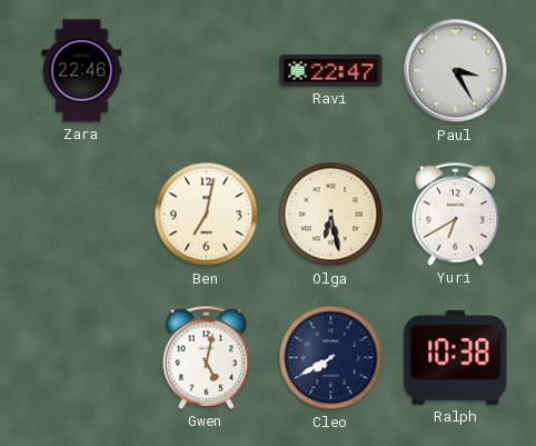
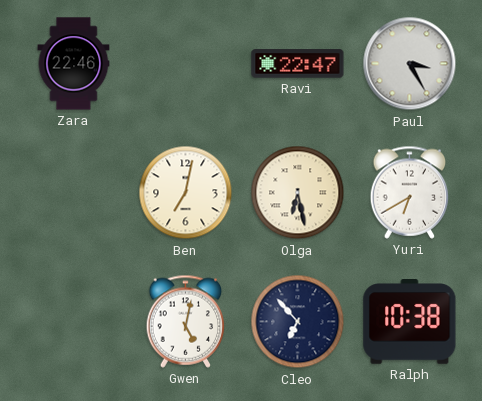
Cleo: 7:40 -> 6:53 (298, 322)
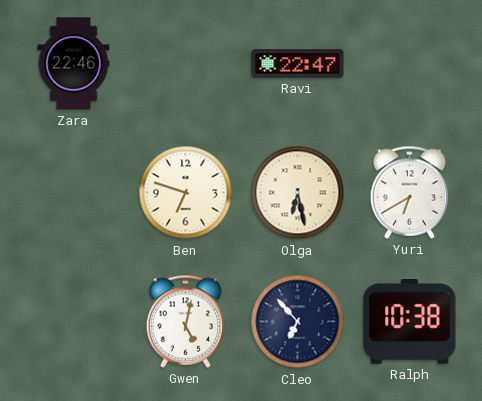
Paul: 3:25 -> none (410, 64)
Ben: 7:02 -> 6:48 (186, 193)
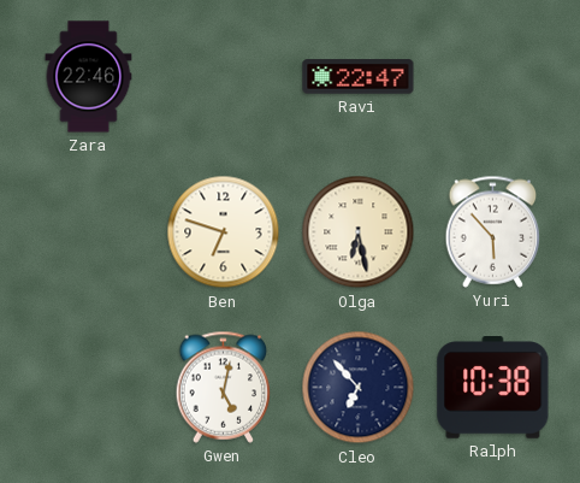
Yuri: 6:40 -> 5:53 (493, 231)
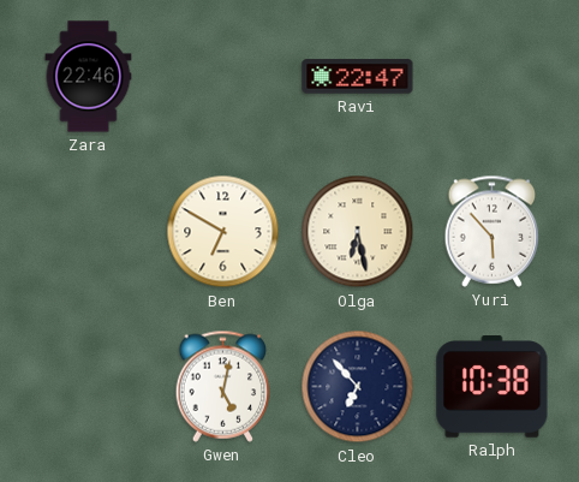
Ben: 6:48 -> 6:50 (223, 232)
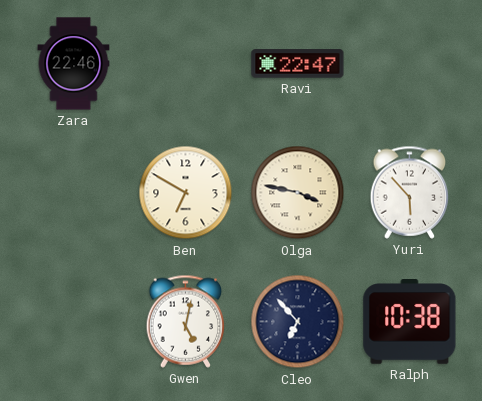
Olga: 6:28 -> 3:47 (298, 193)
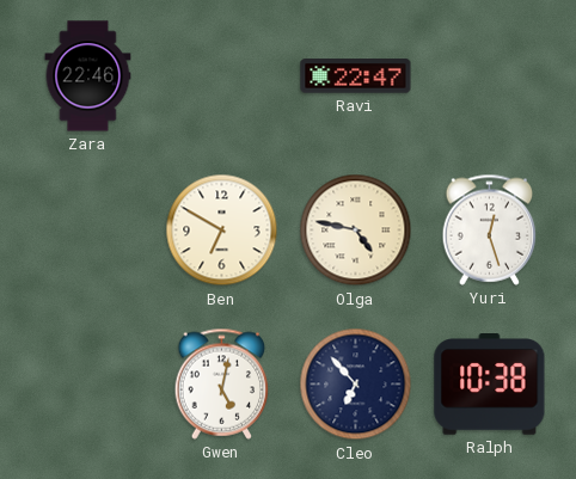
Olga: 3:47 -> 4:47 (356, 231)
Yuri: 5:53 -> 12:27 (490, 229)
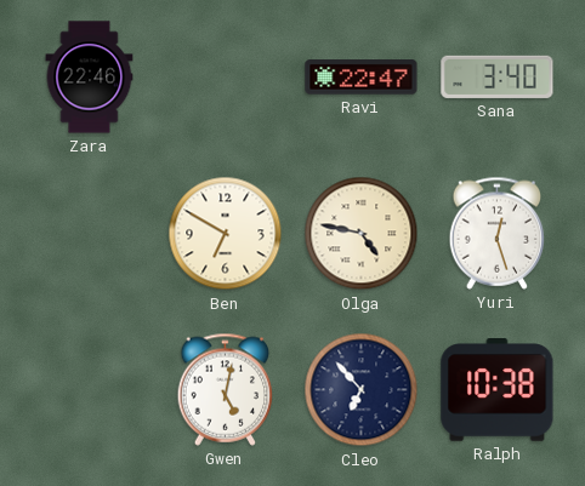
Sana: none -> 3:40 (498, 76)
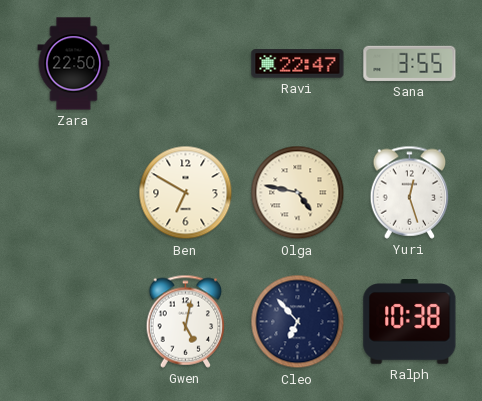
Zara: 22:46 -> 22:50 (74, 64)
Sana: 3:40 -> 3:55 (410, 63)
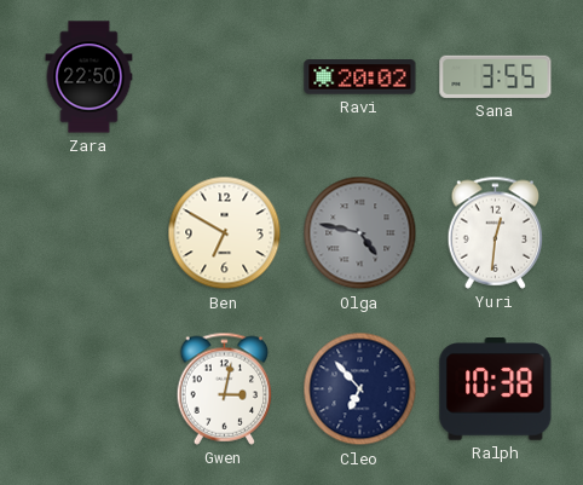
Ravi: 22:47 -> 20:02 (360, 77)
Olga dial: cream -> grey (360, 233)
Yuri: 12:27 -> 12:31 (496, 232)
Gwen: 5:02 -> 3:02 (225, 388)
